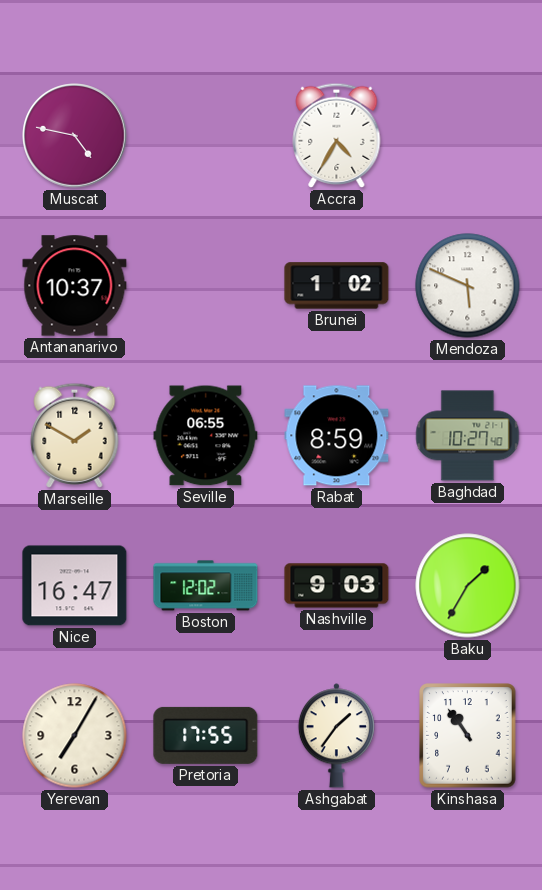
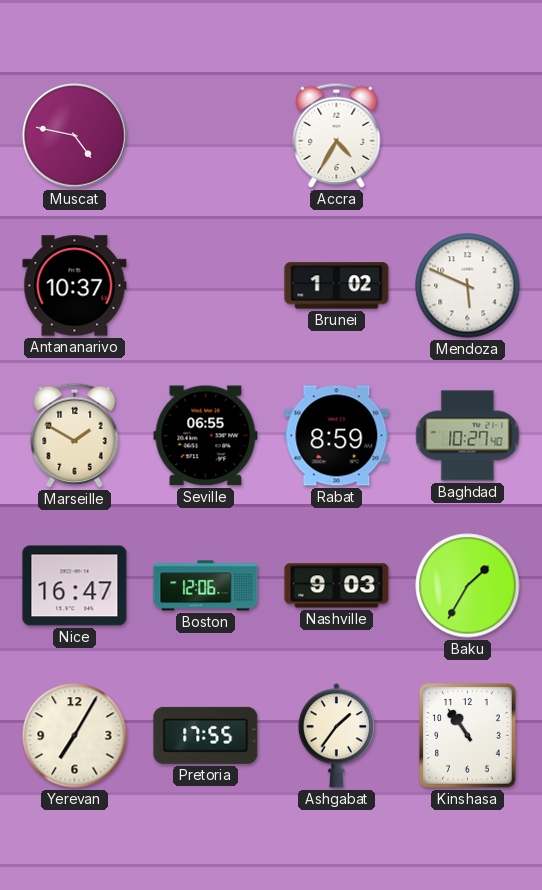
Boston: 12:02 -> 12:06 (206, 586)
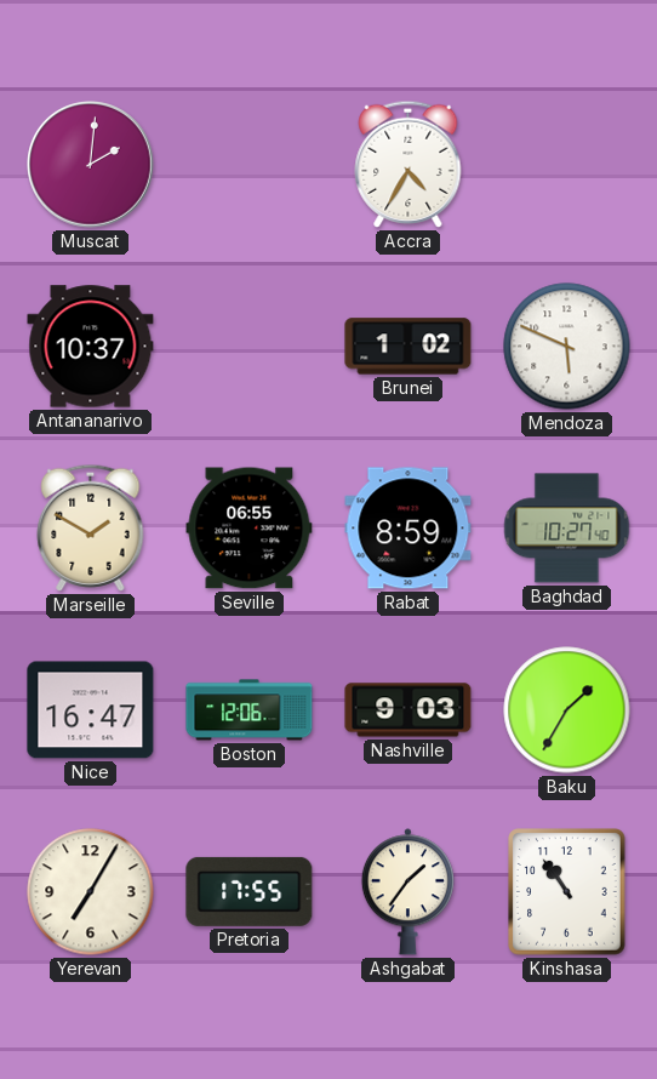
Muscat: 4:47 -> 2:01 (91, 165)
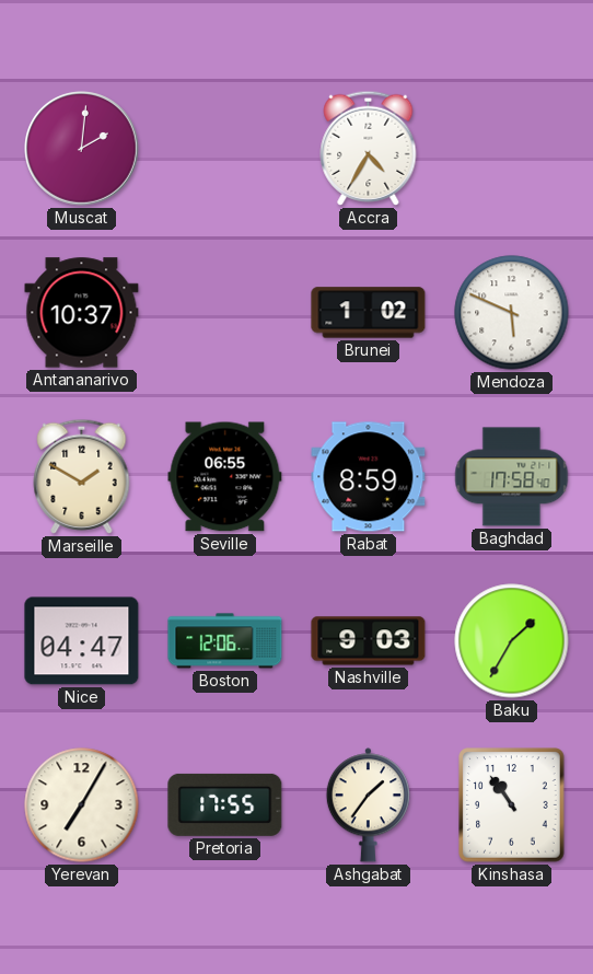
Baghdad: 10:27 -> 17:58 (512, 477)
Nice: 16:47 -> 04:47 (82, 641)
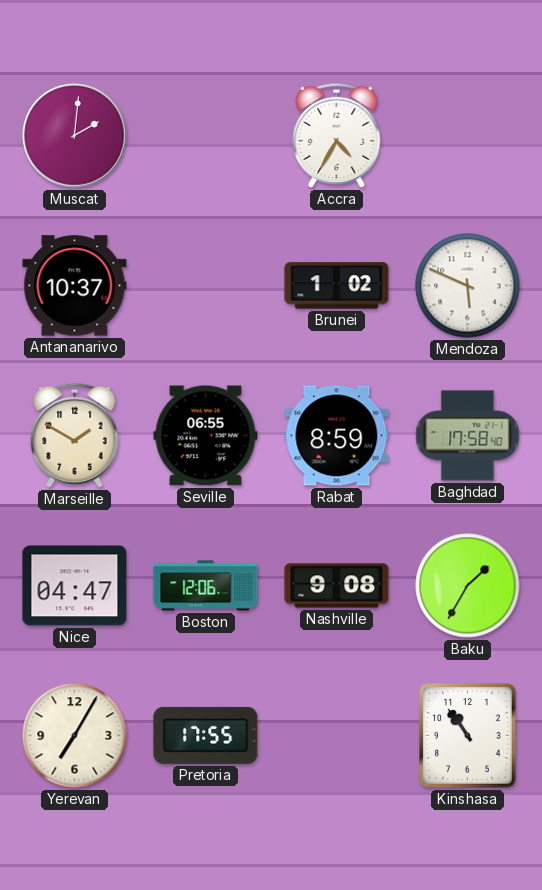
Nashville: 9:03 -> 9:08 (337, 586)
Ashgabat: 1:36 -> none (368, 805)
